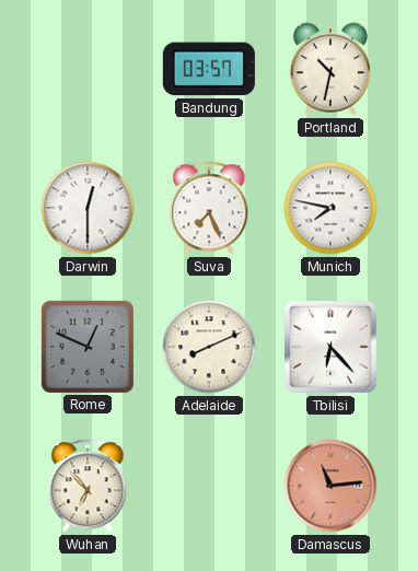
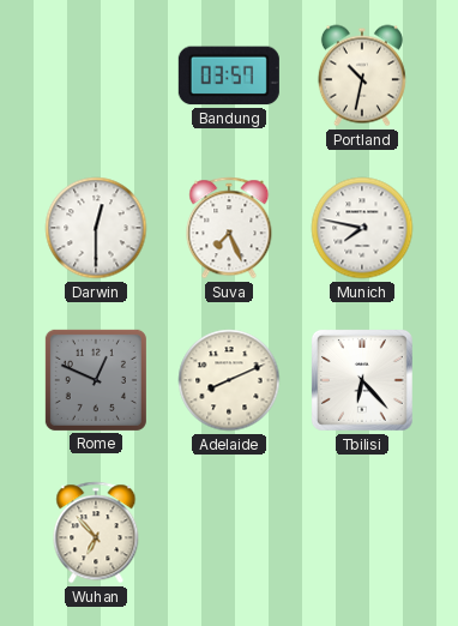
Damascus: 11:14 -> none (330, 486)
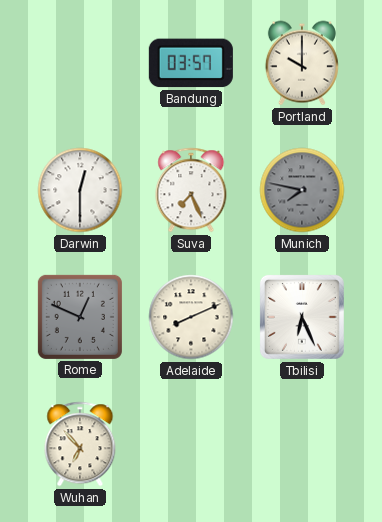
Portland: 10:32 -> 10:00 (302, 63)
Munich dial: white -> grey (302, 190)
Tbilisi: 6:23 -> 6:26 (302, 317)
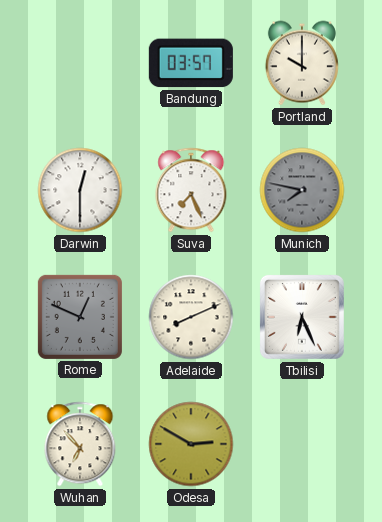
Odesa: none -> 2:50 (191, 444)
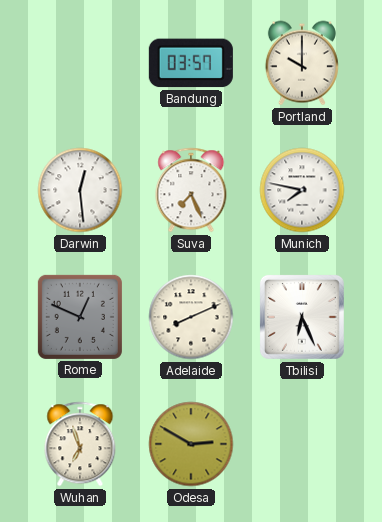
Darwin: 12:30 -> 12:29 (80, 190)
Munich dial: grey -> white (302, 190)
Wuhan: 6:53 -> 6:57 (80, 444)
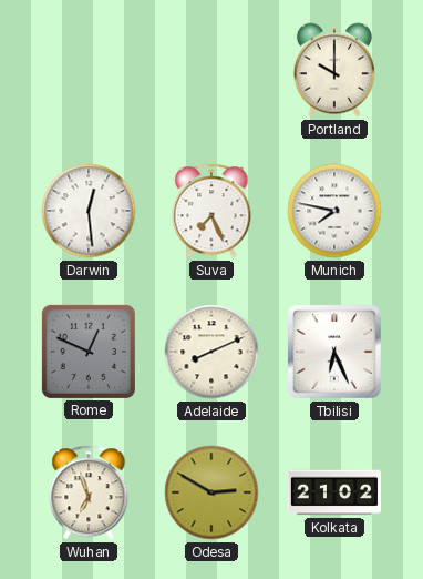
Bandung: 03:57 -> none (191, 63)
Kolkata: none -> 21:02 (334, 492)
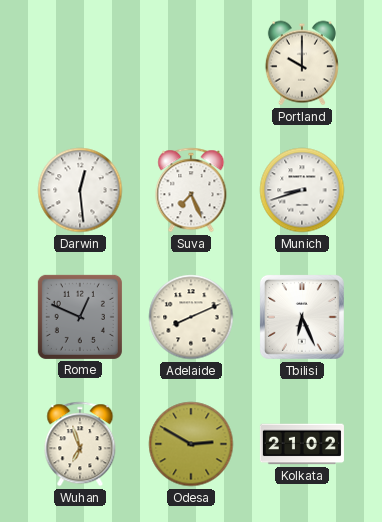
Munich: 7:47 -> 8:42 (302, 190)
